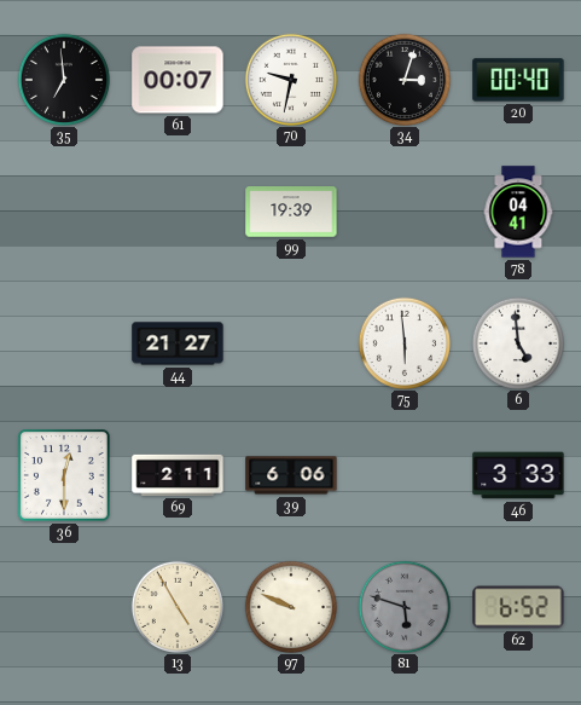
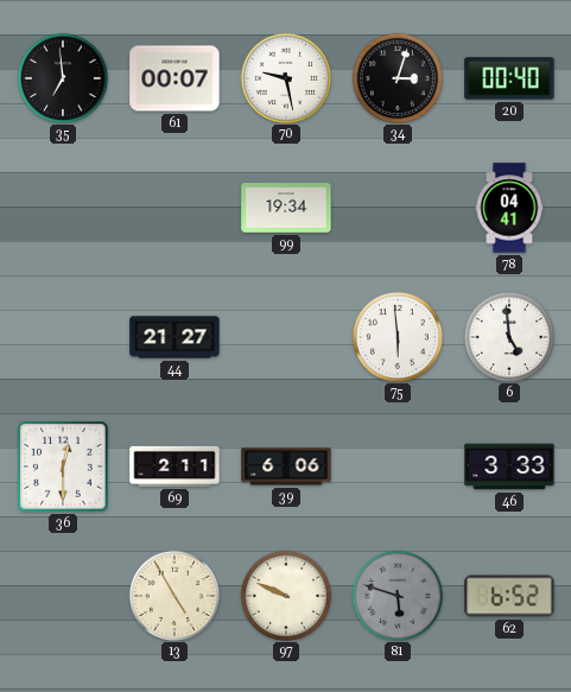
70: 9:32 -> 9:28 (285, 77)
99: 19:39 -> 19:34 (286, 208)
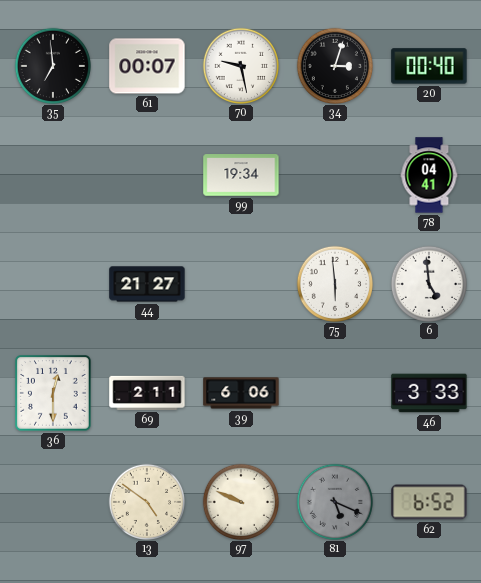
13: 4:55 -> 4:51 (146, 501)
81: 5:48 -> 5:19 (334, 501)
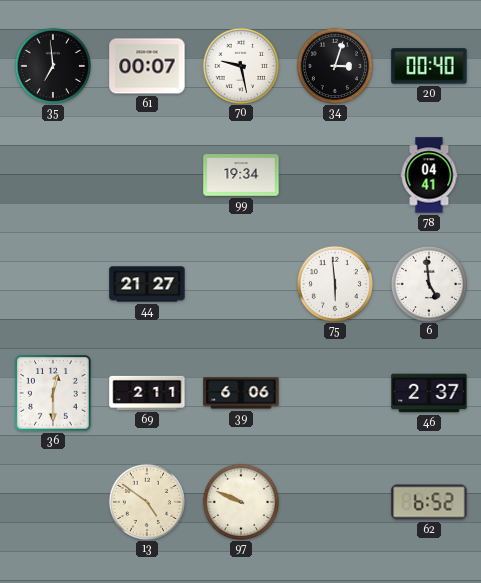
46: 3:33 -> 2:37 (429, 393)
81: 5:19 -> none (334, 501)
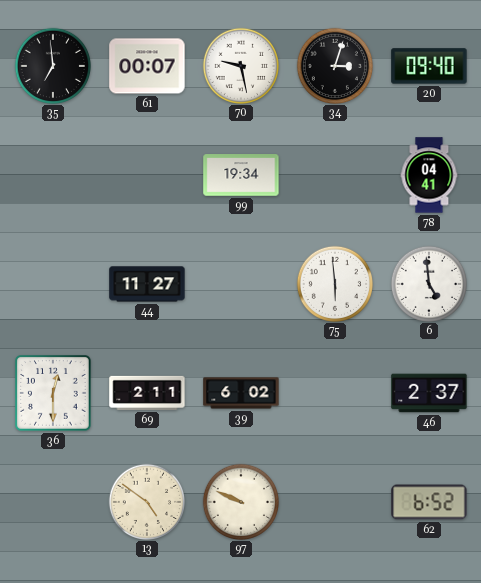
20: 00:40 -> 09:40 (429, 66)
44: 21:27 -> 11:27 (147, 284)
39: 6:06 -> 6:02 (241, 393)
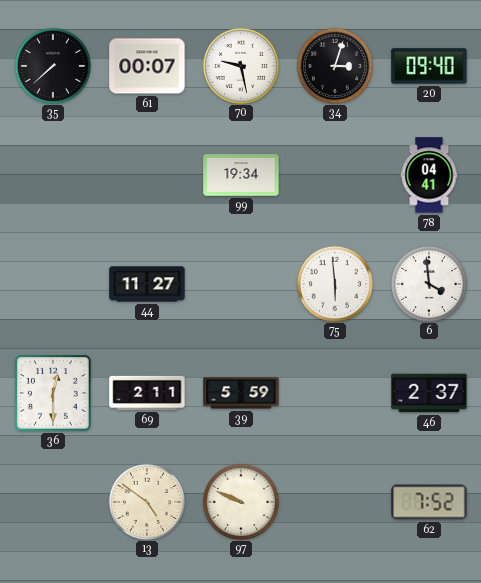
35: 6:59 -> 7:38 (52, 65)
6: 4:59 -> 3:59 (428, 283)
39: 6:02 -> 5:59 (241, 393)
62: 6:52 -> 7:52 (429, 502)
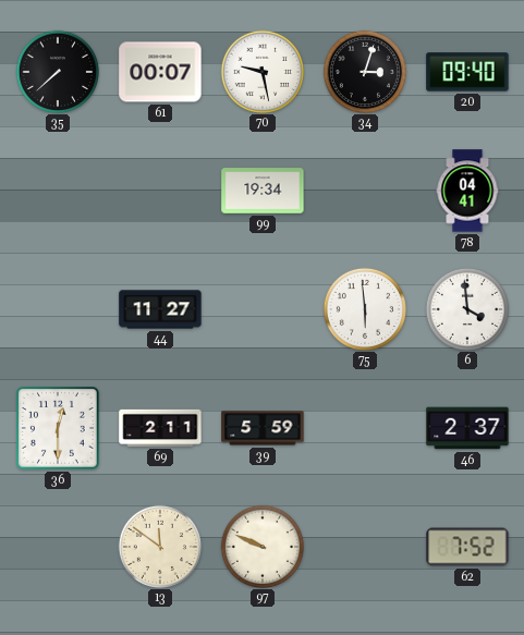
13: 4:51 -> 11:51 (159, 546)
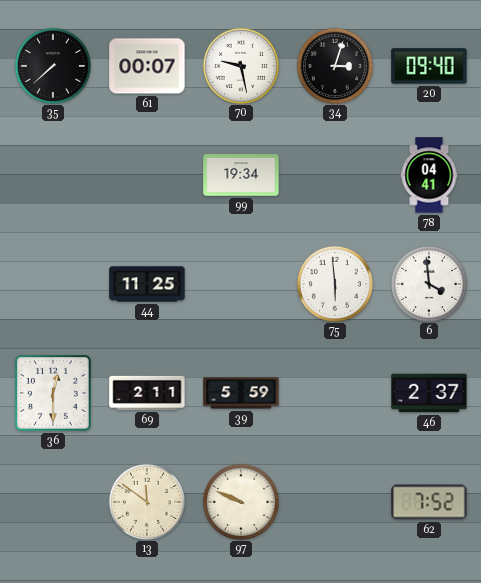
44: 11:27 -> 11:25 (147, 284)
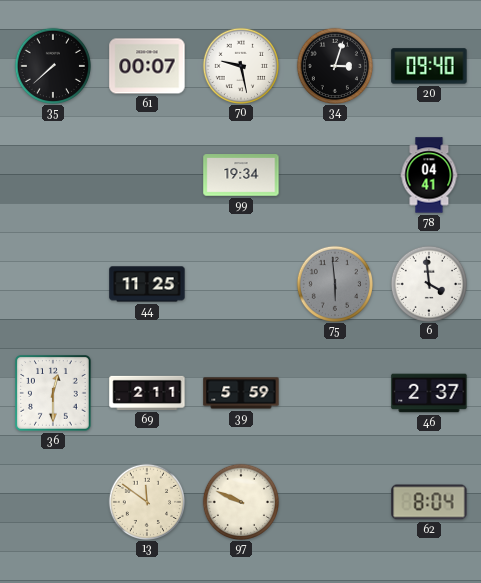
75 dial: white -> grey (334, 283)
62: 7:52 -> 8:04 (429, 502)
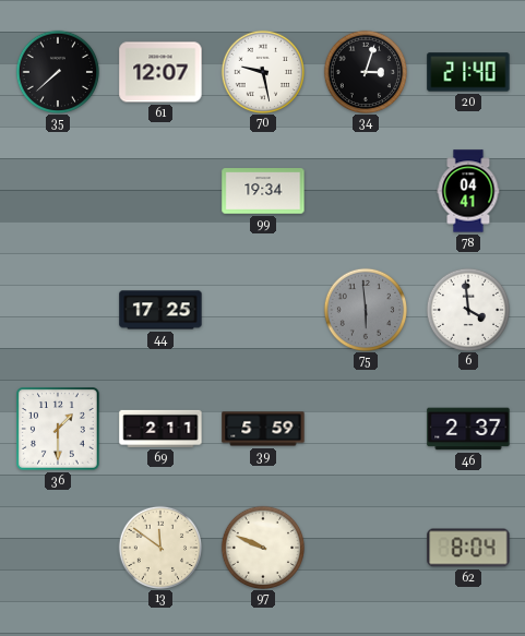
61: 00:07 -> 12:07 (160, 72)
20: 09:40 -> 21:40 (468, 72)
44: 11:25 -> 17:25 (160, 310)
36: 12:30 -> 1:30 (59, 430)
